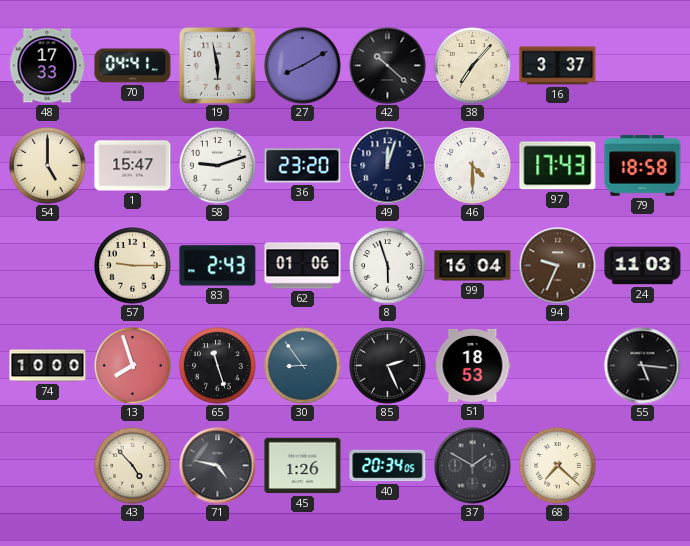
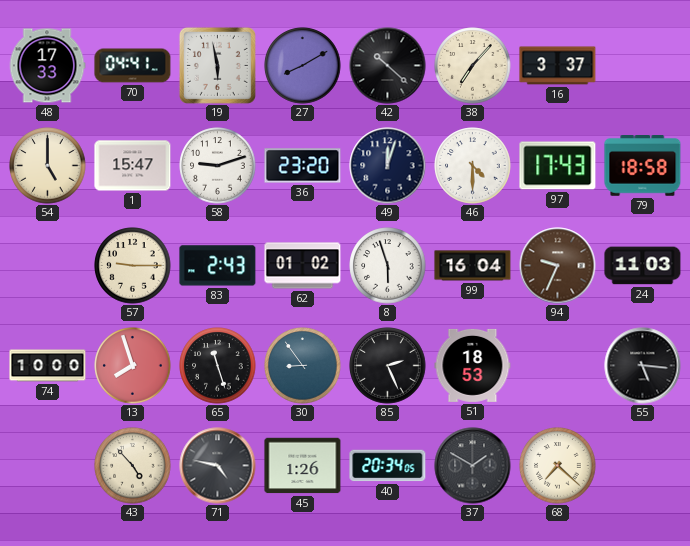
62: 01:06 -> 01:02 (303, 266)
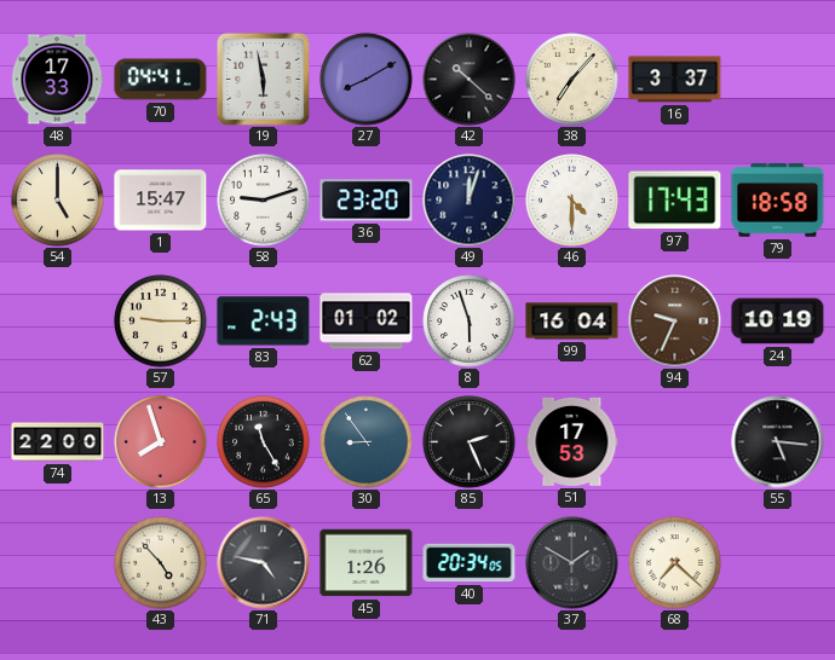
24: 11:03 -> 10:19 (778, 322)
74: 10:00 -> 22:00 (58, 442)
65: 11:27 -> 11:25 (264, 442)
51: 18:53 -> 17:53 (572, 441)
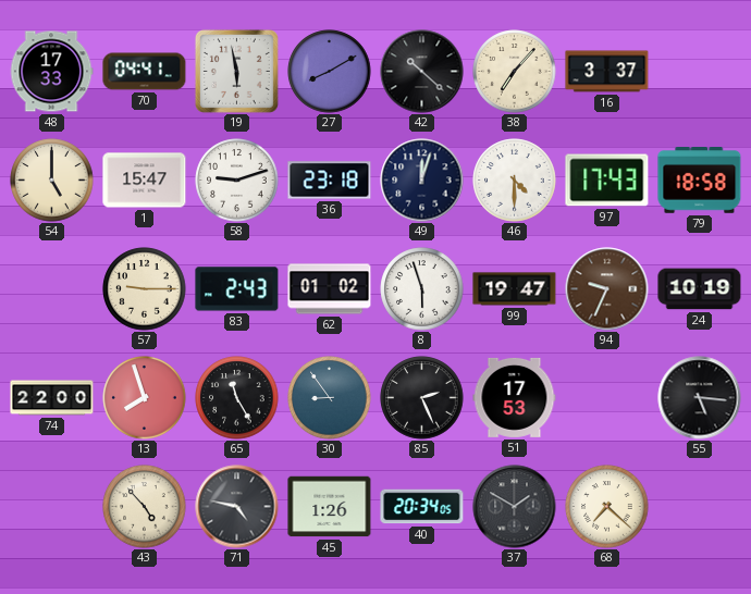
36: 23:20 -> 23:18 (330, 181)
99: 16:04 -> 19:47 (515, 289)
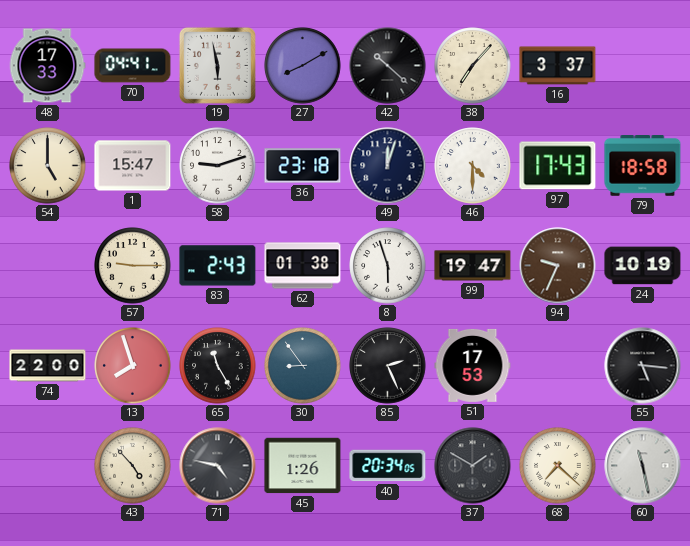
62: 01:02 -> 01:38 (303, 266)
60: none -> 11:28 (643, 466)
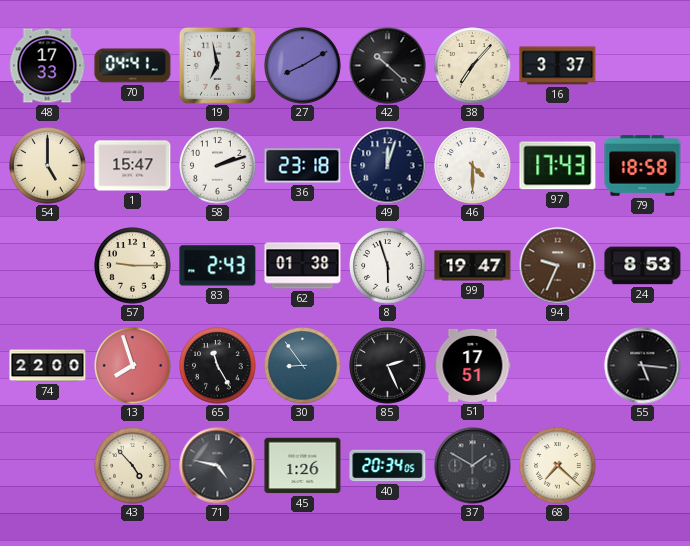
19: 5:58 -> 6:58 (217, 65)
58: 9:12 -> 2:12 (218, 166)
24: 10:19 -> 8:53 (643, 266)
51: 17:53 -> 17:51 (473, 365)
60: 11:28 -> none (643, 466)
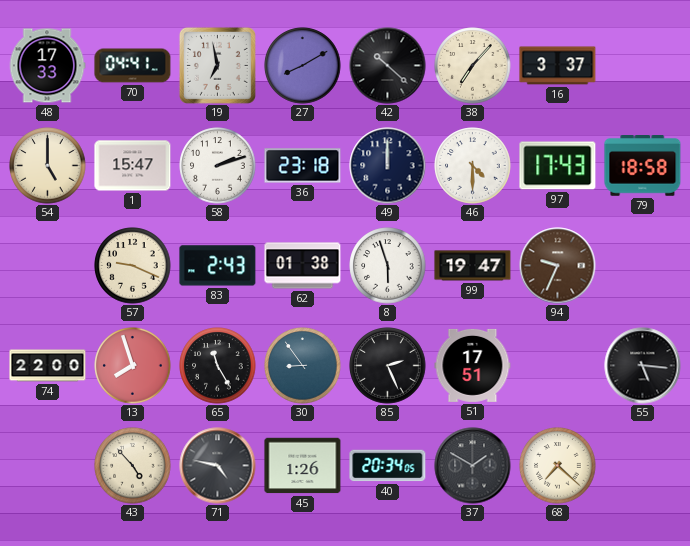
49: 12:03 -> 12:00 (388, 166)
57: 9:15 -> 9:19 (133, 266)
24: 8:53 -> none (643, 266)
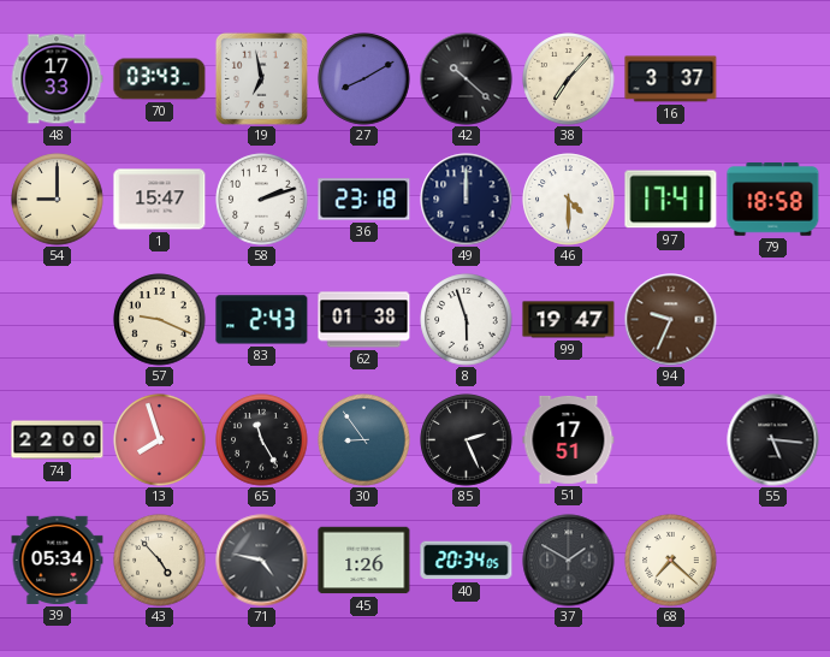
70: 04:41 -> 03:43 (160, 79)
54: 5:00 -> 9:00 (58, 200)
97: 17:43 -> 17:41 (671, 200)
39: none -> 05:34 (58, 560)
